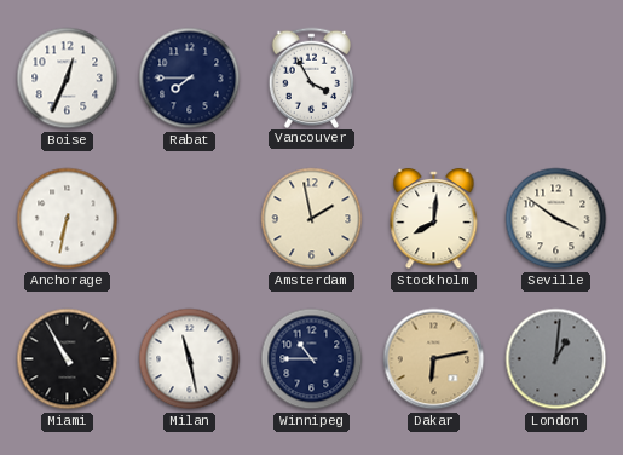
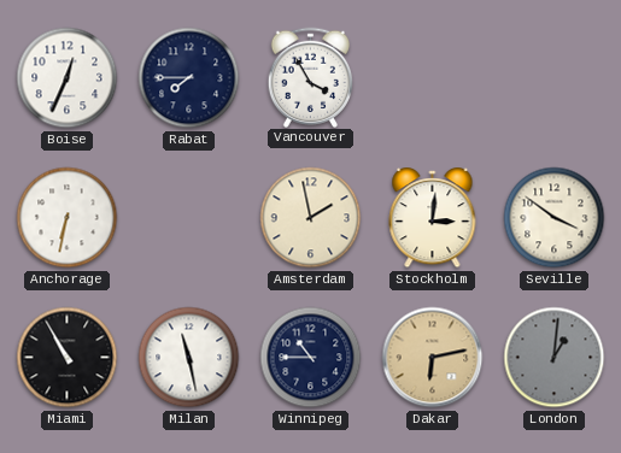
Stockholm: 8:01 -> 3:01 (433, 219)
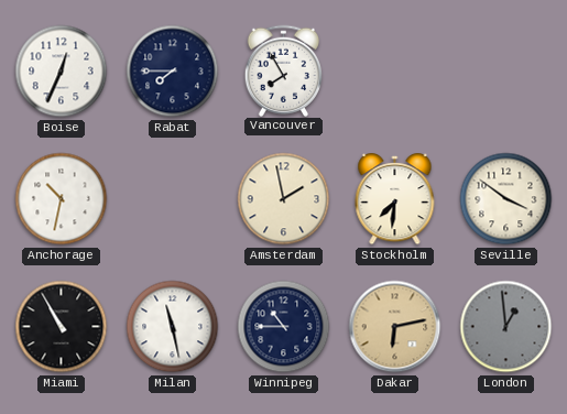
Vancouver: 3:55 -> 7:55 (284, 70)
Anchorage: 6:32 -> 10:32 (62, 199)
Stockholm: 3:01 -> 7:31 (395, 200)
London: 1:01 -> 12:59 (506, 327)
